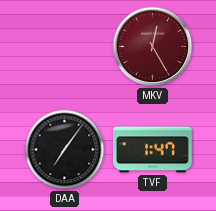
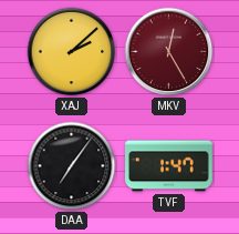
XAJ: none -> 2:08 (72, 52)
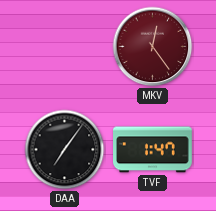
XAJ: 2:08 -> none (72, 52)
MKV: 12:25 -> 12:24 (153, 47)
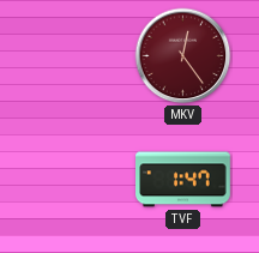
DAA: 7:06 -> none (65, 150)
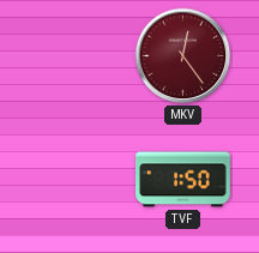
TVF: 1:47 -> 1:50 (183, 180)
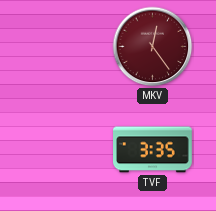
TVF: 1:50 -> 3:35 (153, 150)
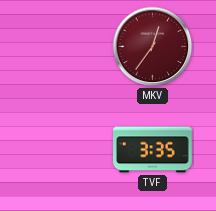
MKV: 12:24 -> 12:36 (153, 47)
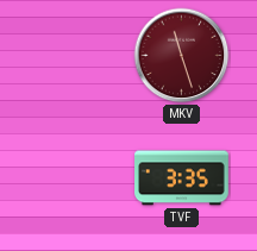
MKV: 12:36 -> 11:27 (182, 56)
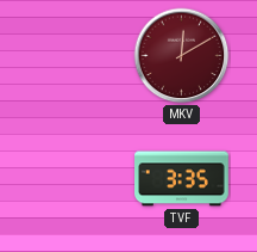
MKV: 11:27 -> 12:10 (182, 56)
